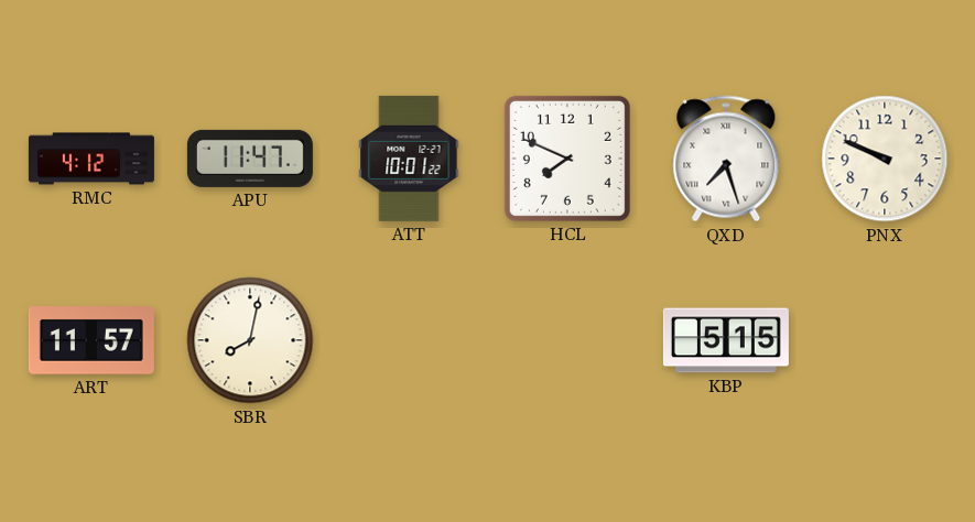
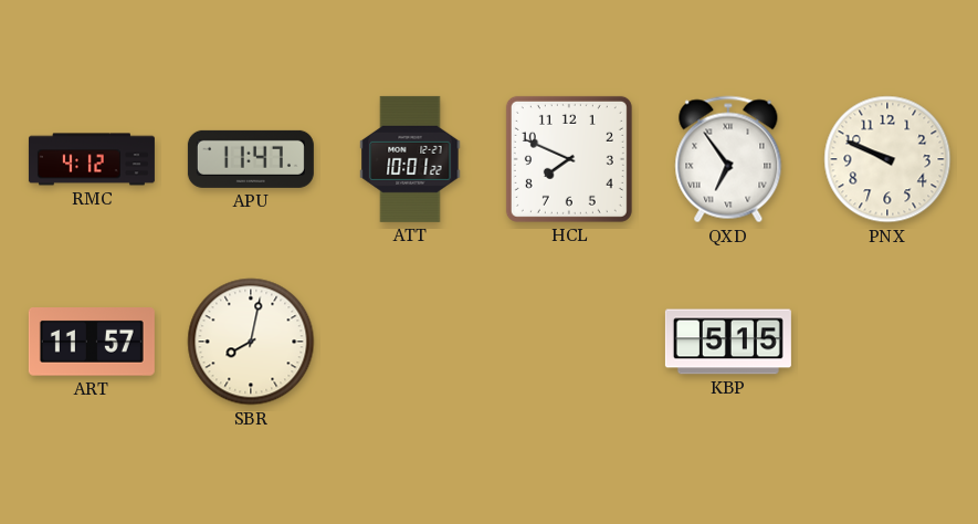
QXD: 7:27 -> 6:54 (728, 159)
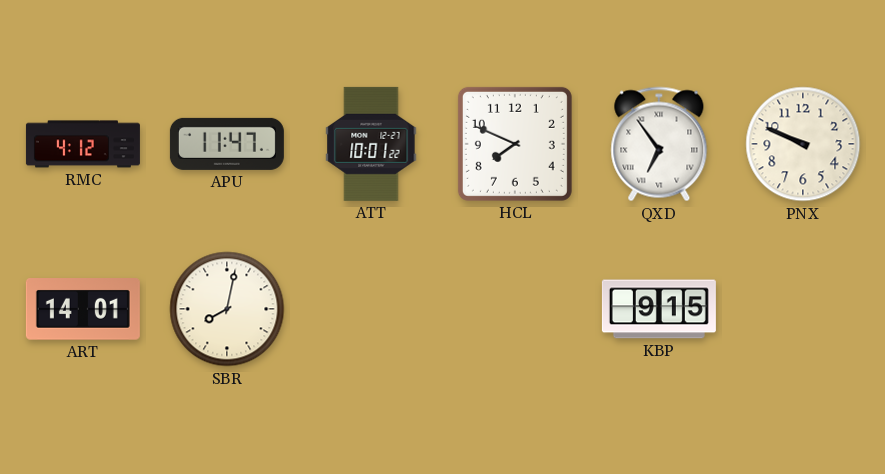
ART: 11:57 -> 14:01 (83, 309)
KBP: 5:15 -> 9:15 (659, 309)
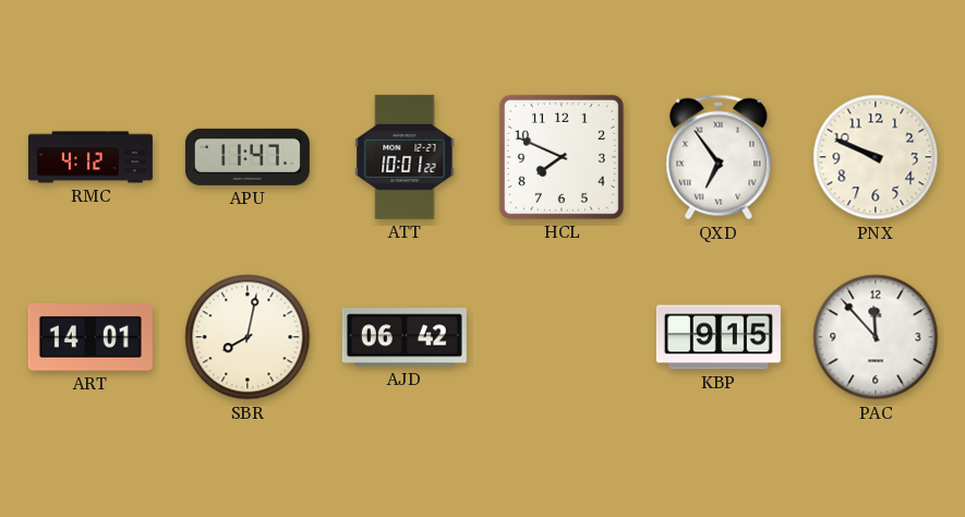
AJD: none -> 06:42 (405, 337)
PAC: none -> 11:53 (876, 337)
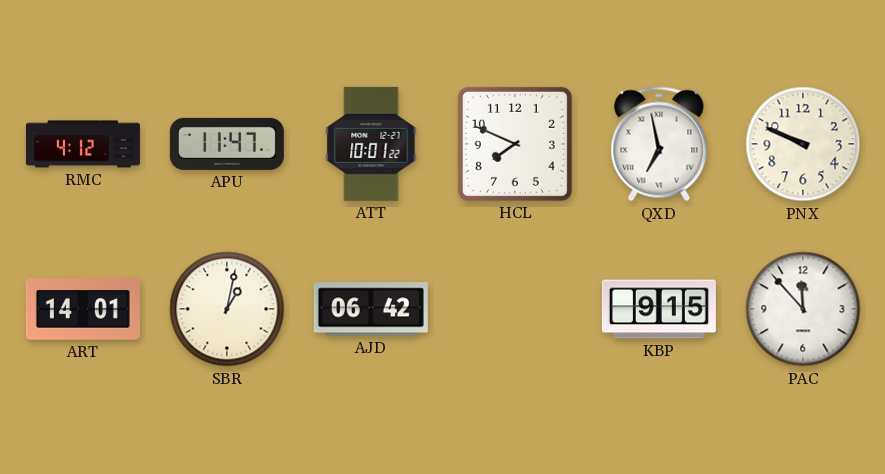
QXD: 6:54 -> 6:58 (659, 144)
SBR: 8:02 -> 1:02 (227, 309)
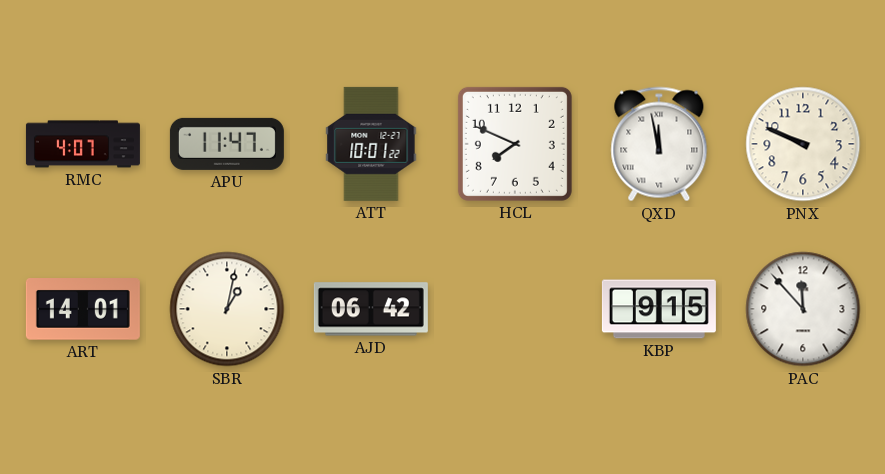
RMC: 4:12 -> 4:07 (83, 144)
QXD: 6:58 -> 11:58 (659, 144)
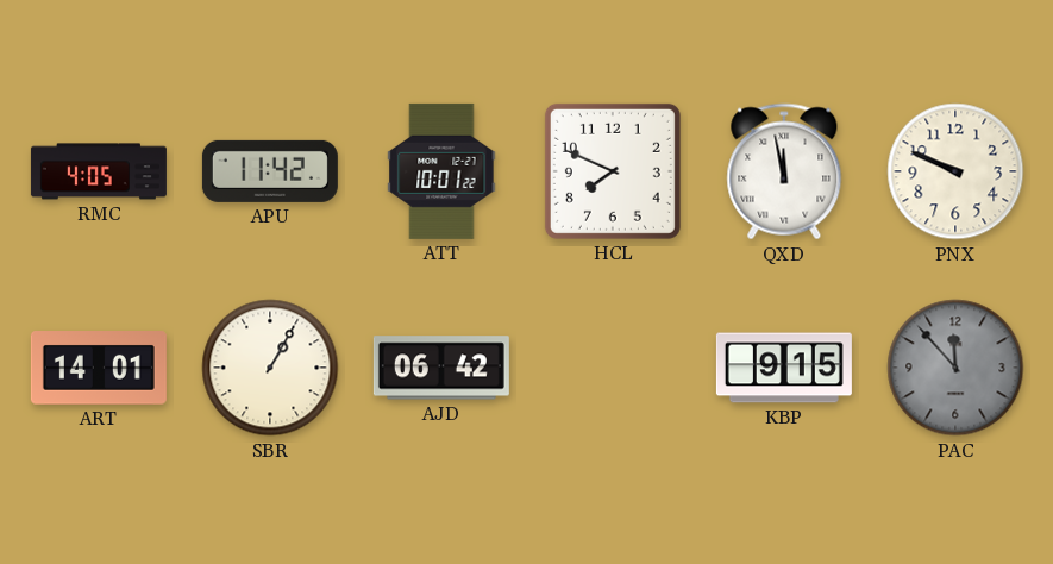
RMC: 4:07 -> 4:05 (99, 171)
APU: 11:47 -> 11:42 (270, 171)
SBR: 1:02 -> 1:05 (270, 368)
PAC dial: white -> grey (955, 368)
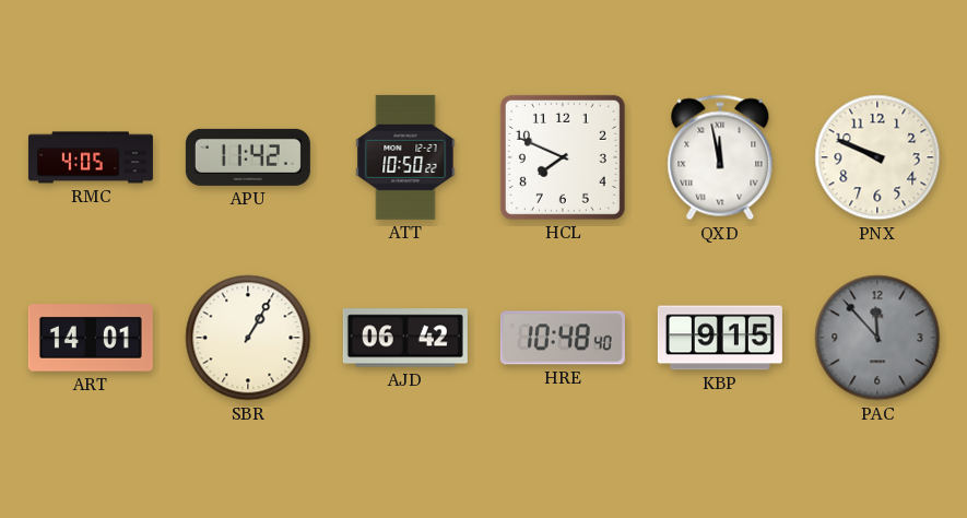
ATT: 10:01 -> 10:50 (405, 157)
HRE: none -> 10:48 (563, 338)
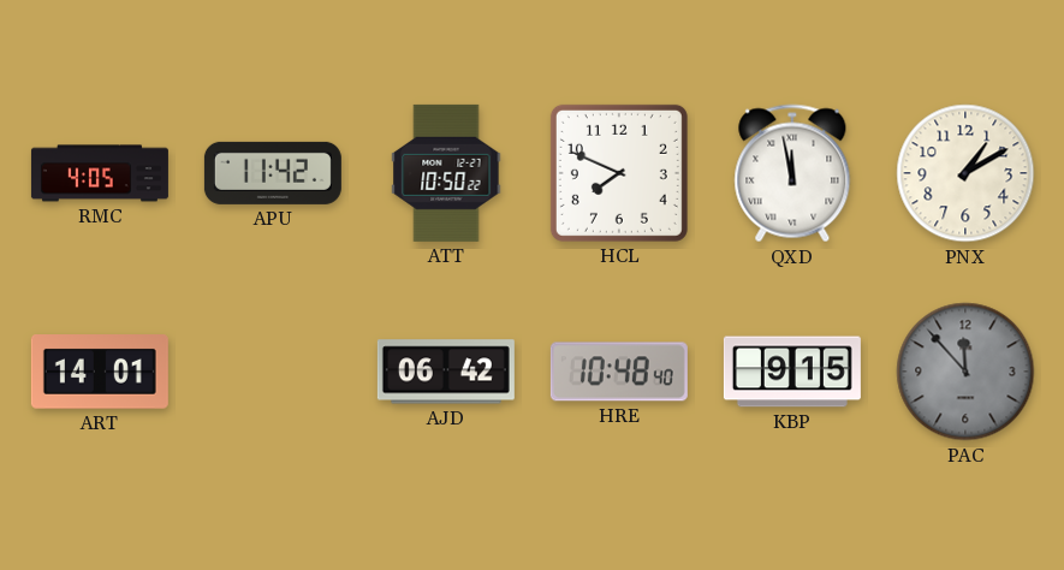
PNX: 9:49 -> 1:10 (965, 173)
SBR: 1:05 -> none (248, 338)
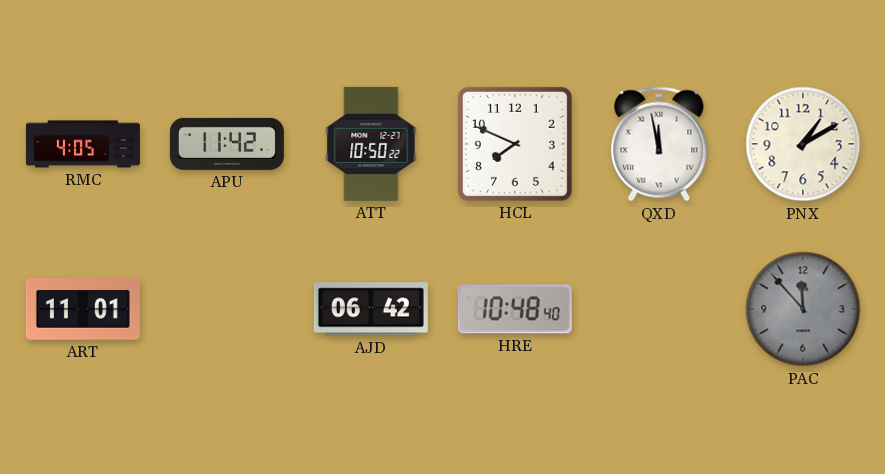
ART: 14:01 -> 11:01 (83, 309)
KBP: 9:15 -> none (792, 372)
